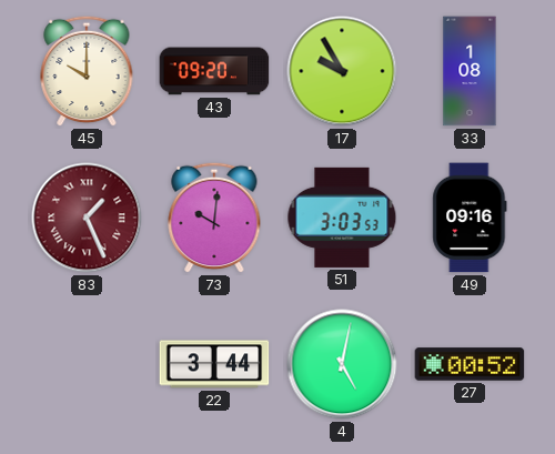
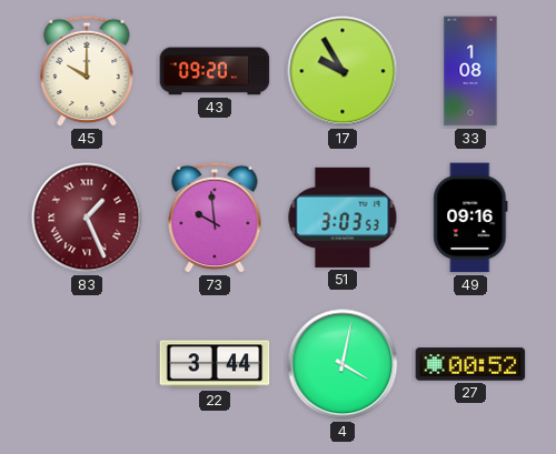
73: 10:01 -> 9:59 (215, 218)
4: 5:02 -> 4:02 (342, 364)
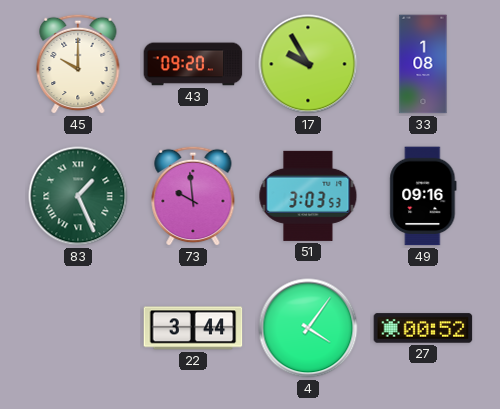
83 dial: burgundy -> green (78, 196)
4: 4:02 -> 4:06 (308, 328)
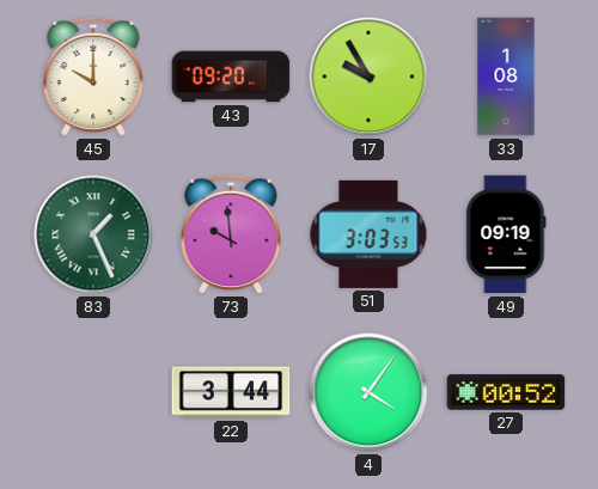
49: 09:16 -> 09:19 (506, 234)
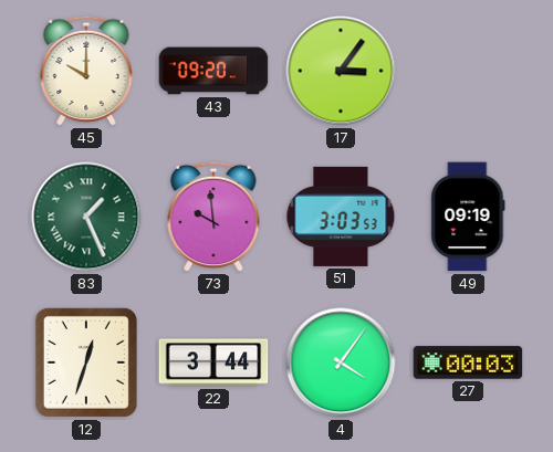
17: 9:55 -> 3:06 (341, 71)
33: 1:08 -> none (506, 77)
12: none -> 12:33 (86, 362)
27: 00:52 -> 00:03 (468, 362)
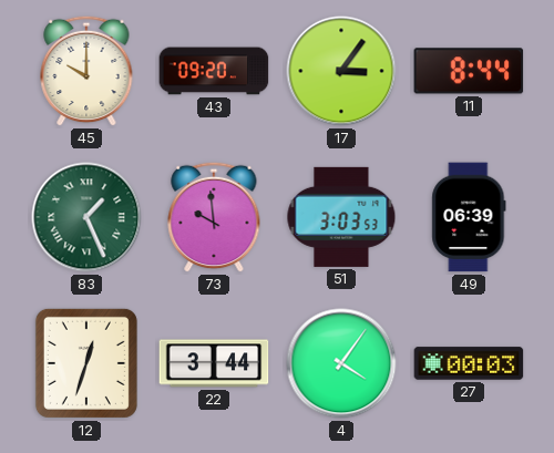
11: none -> 8:44 (469, 71)
49: 09:19 -> 06:39 (469, 217)
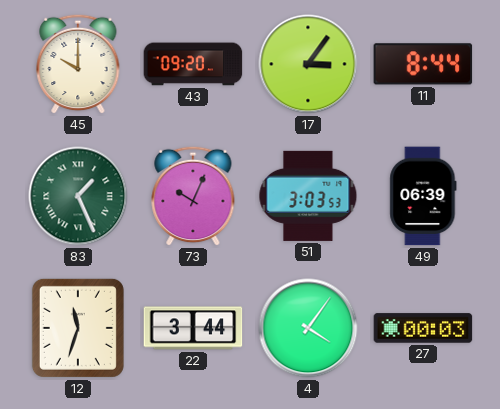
73: 9:59 -> 10:04 (193, 196)
12: 12:33 -> 11:33 (78, 328)
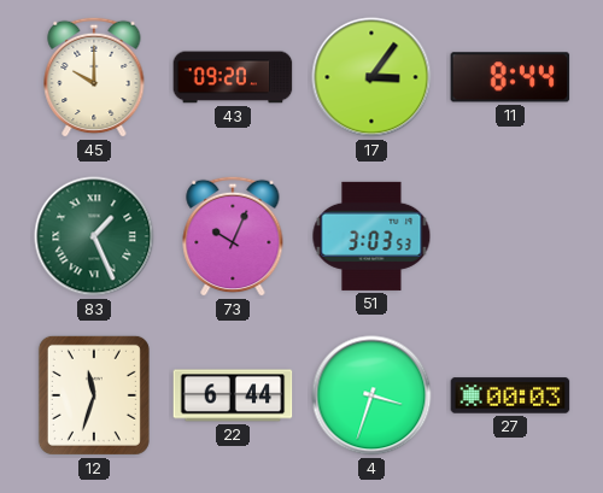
49: 06:39 -> none (423, 196)
22: 3:44 -> 6:44 (233, 395)
4: 4:06 -> 3:33 (371, 395)
